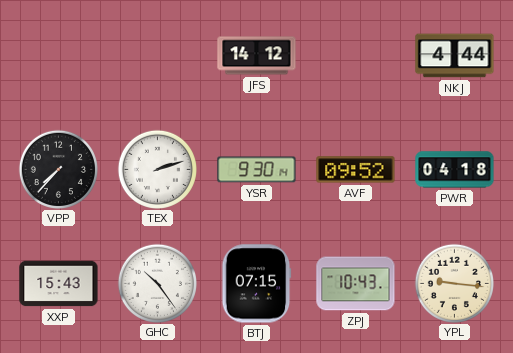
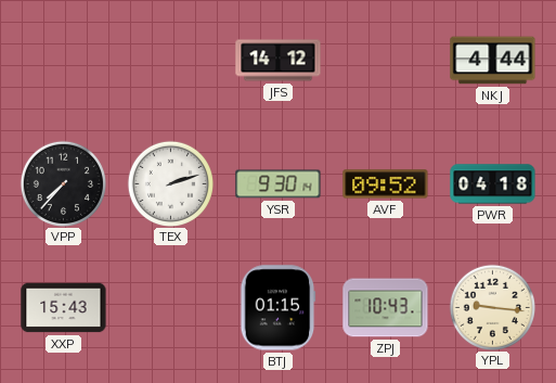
GHC: 10:24 -> none (157, 283)
BTJ: 07:15 -> 01:15 (279, 308)
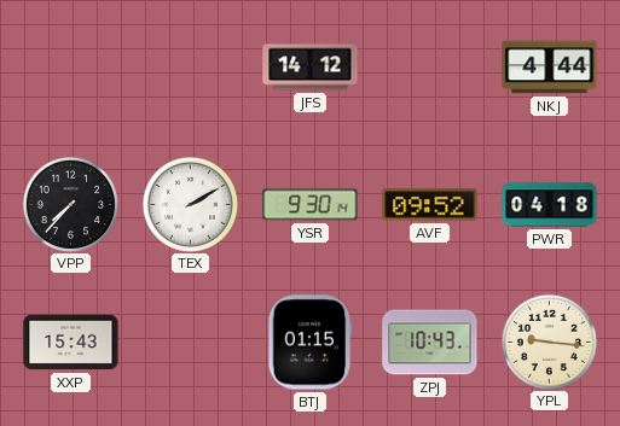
TEX: 2:12 -> 2:10 (190, 204)
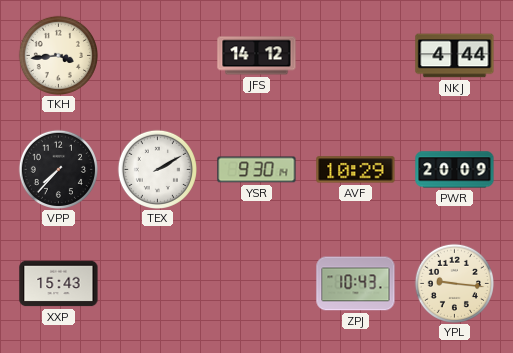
TKH: none -> 3:44 (58, 55)
AVF: 09:52 -> 10:29 (356, 170)
PWR: 04:18 -> 20:09 (455, 170)
BTJ: 01:15 -> none (311, 343)
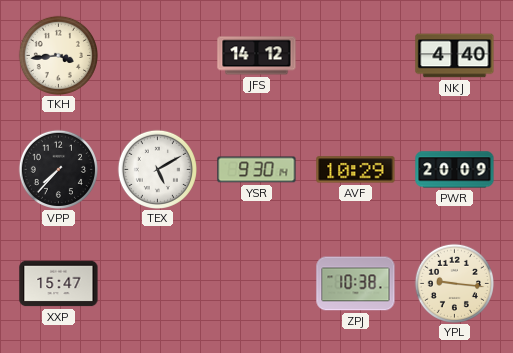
NKJ: 4:44 -> 4:40 (455, 56)
TEX: 2:10 -> 5:10 (157, 169)
XXP: 15:43 -> 15:47 (59, 284)
ZPJ: 10:43 -> 10:38 (356, 284)
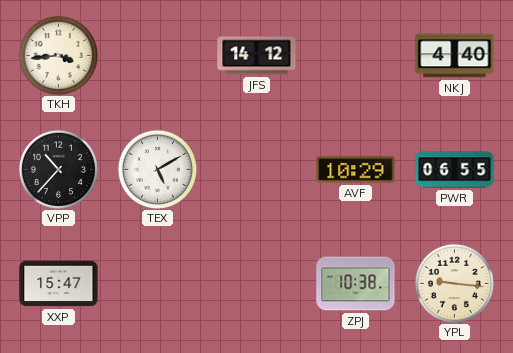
VPP: 7:37 -> 10:37 (58, 169)
YSR: 9:30 -> none (257, 170)
PWR: 20:09 -> 06:55 (455, 170)
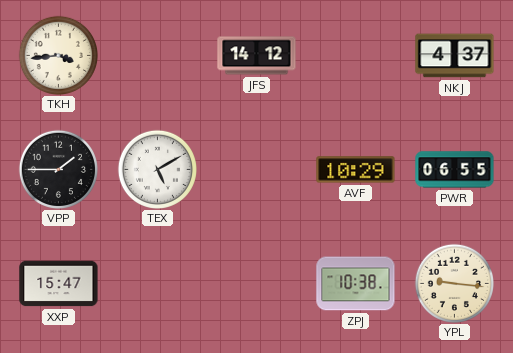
NKJ: 4:40 -> 4:37 (455, 56)
VPP: 10:37 -> 1:45 (58, 169)
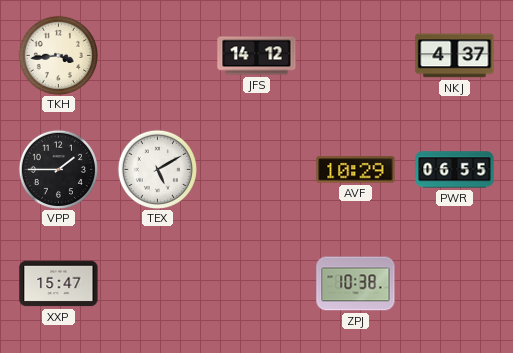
YPL: 9:16 -> none (454, 283)
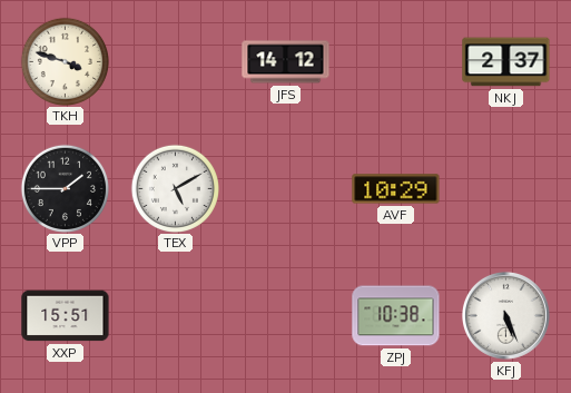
TKH: 3:44 -> 3:48 (65, 61)
NKJ: 4:37 -> 2:37 (506, 62)
PWR: 06:55 -> none (455, 170)
XXP: 15:47 -> 15:51 (66, 316)
KFJ: none -> 5:26 (505, 315)
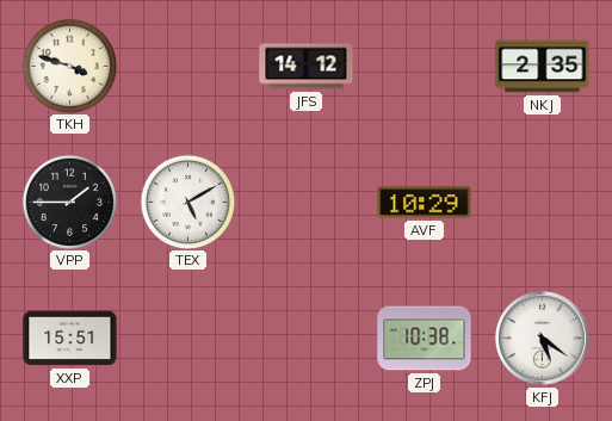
NKJ: 2:37 -> 2:35 (543, 67)
KFJ: 5:26 -> 5:21 (542, 338)
